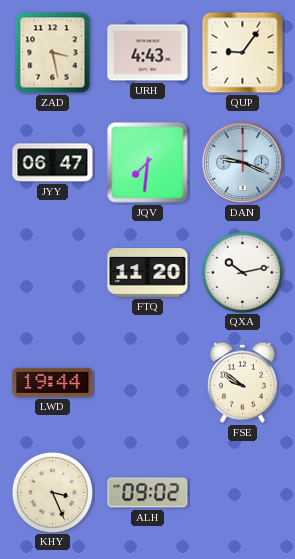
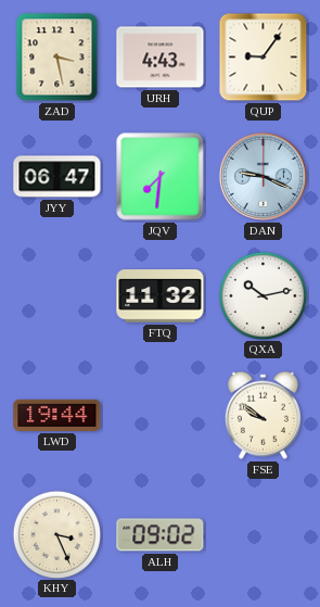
FTQ: 11:20 -> 11:32 (161, 296)
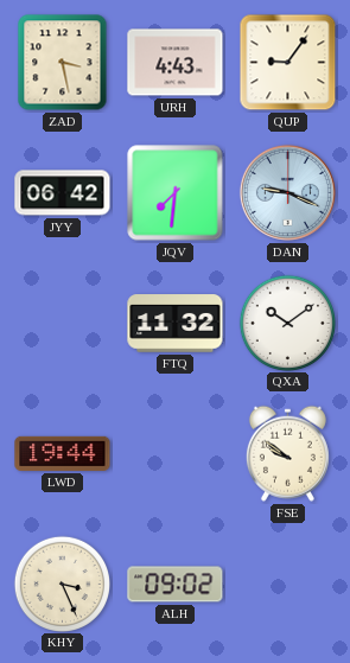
JYY: 06:47 -> 06:42 (63, 193)
QXA: 10:13 -> 10:09 (287, 323)
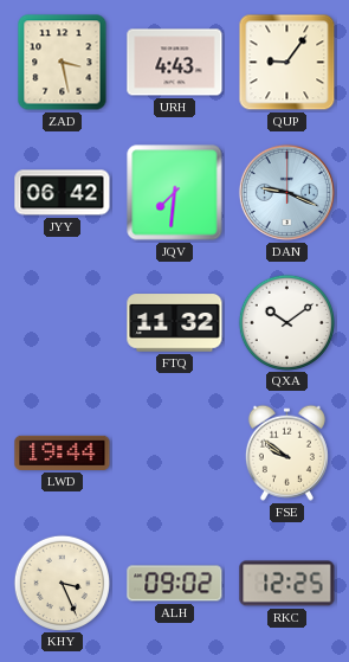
RKC: none -> 12:25 (287, 584)
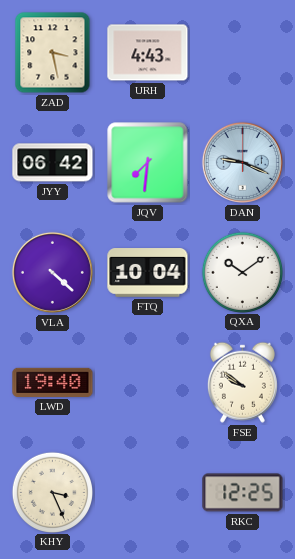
QUP: 9:06 -> none (287, 63)
VLA: none -> 4:22 (52, 272)
FTQ: 11:32 -> 10:04 (148, 273)
LWD: 19:44 -> 19:40 (53, 382)
ALH: 09:02 -> none (175, 584)
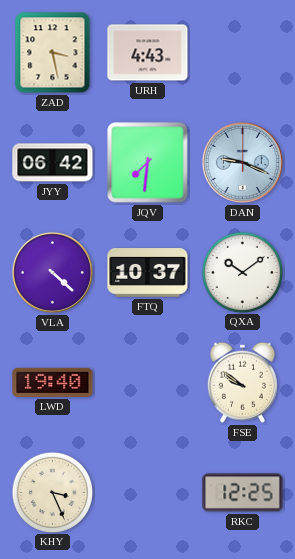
FTQ: 10:04 -> 10:37 (148, 273)
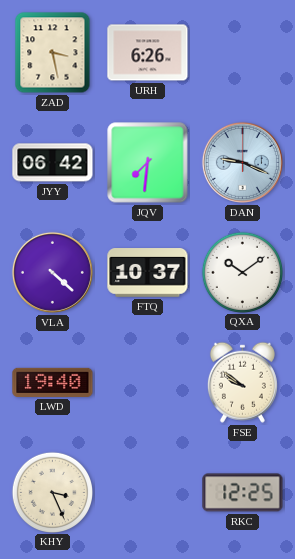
URH: 4:43 -> 6:26 (148, 53)
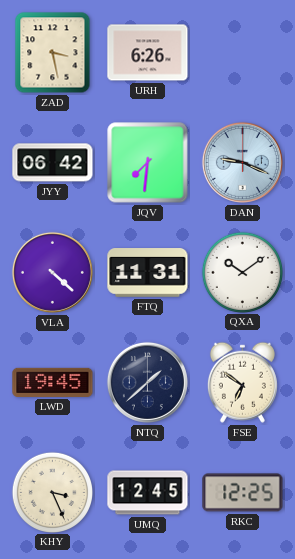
FTQ: 10:37 -> 11:31 (148, 273)
LWD: 19:40 -> 19:45 (53, 382)
NTQ: none -> 1:38 (147, 382)
FSE: 9:51 -> 6:51 (242, 382)
UMQ: none -> 12:45 (148, 493)
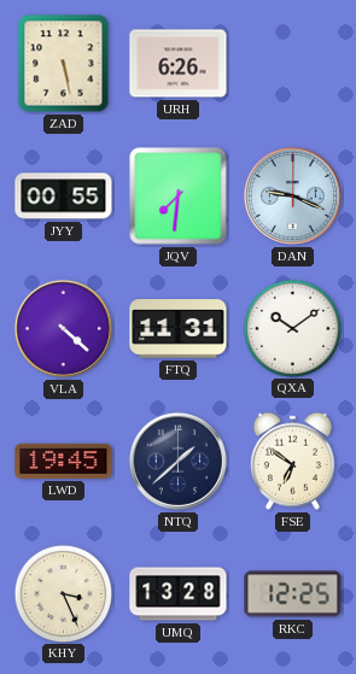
ZAD: 3:28 -> 5:28 (64, 64)
JYY: 06:42 -> 00:55 (64, 197)
UMQ: 12:45 -> 13:28 (179, 594)
